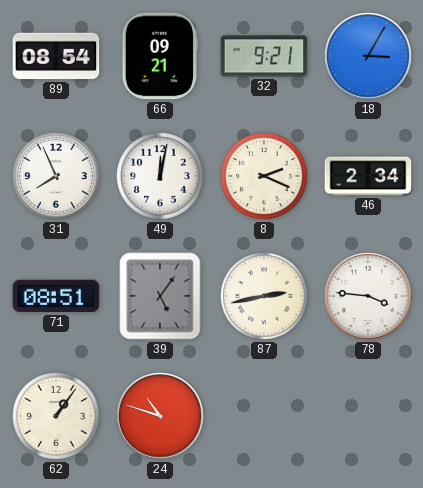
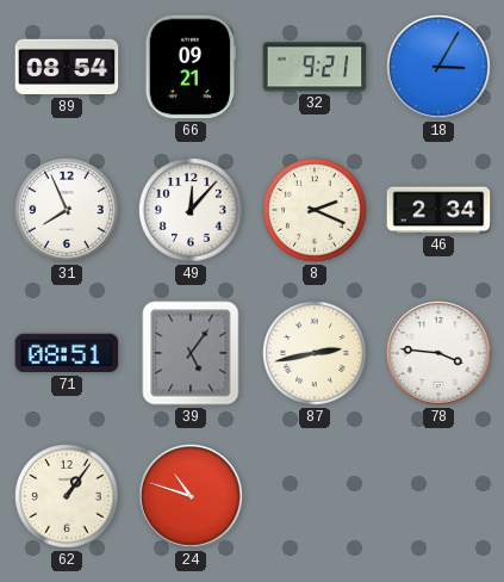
49: 12:02 -> 12:07 (192, 211)
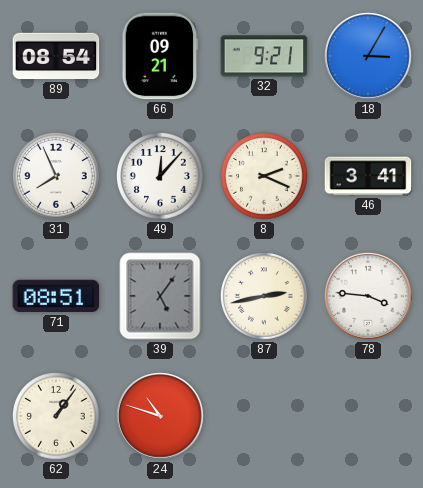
46: 2:34 -> 3:41 (368, 176)
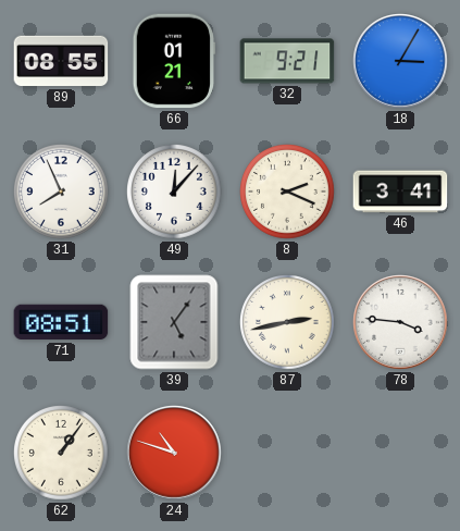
89: 08:54 -> 08:55 (61, 61)
66: 09:21 -> 01:21 (173, 61)
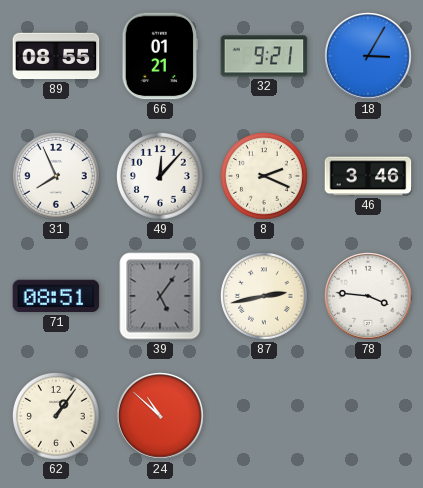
46: 3:41 -> 3:46 (368, 176)
24: 10:48 -> 10:52 (160, 416)
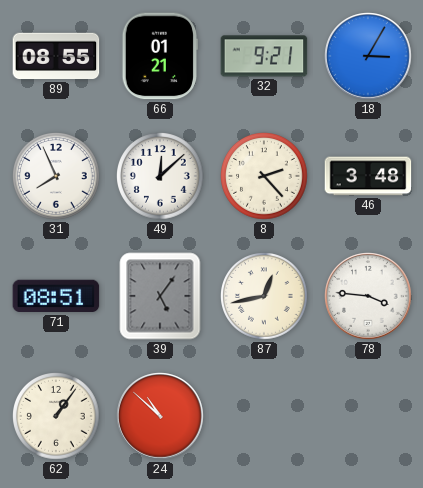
49: 12:07 -> 12:08 (161, 177)
8: 2:19 -> 2:23 (265, 177)
46: 3:46 -> 3:48 (368, 176)
87: 2:43 -> 12:43 (265, 297)
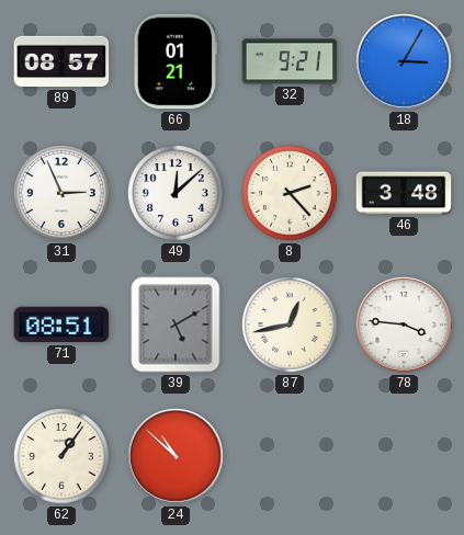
89: 08:55 -> 08:57 (61, 61)
31: 7:56 -> 2:56 (63, 194)
39: 5:06 -> 5:10 (176, 325)
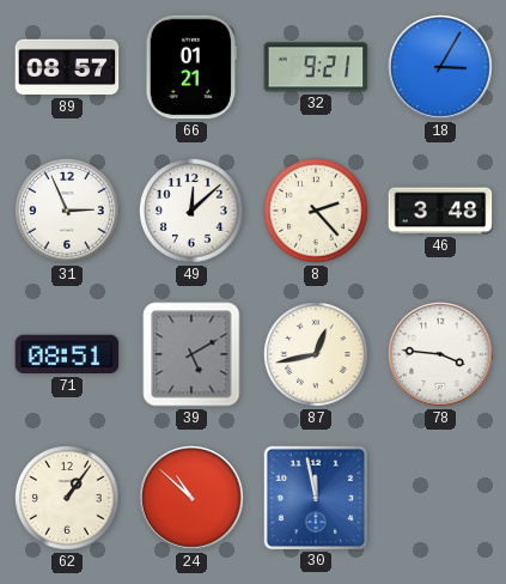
30: none -> 11:58 (315, 497)
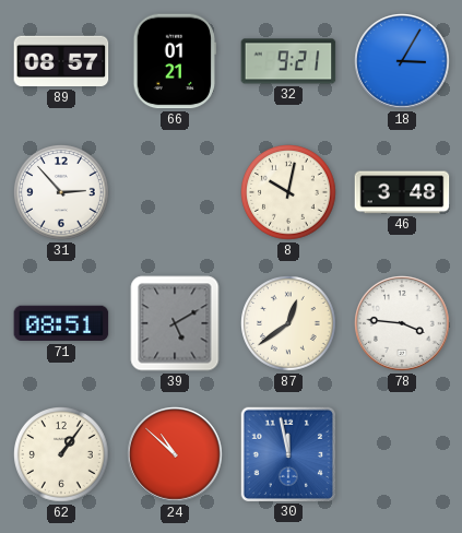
31: 2:56 -> 2:53 (62, 193)
49: 12:08 -> none (193, 212)
8: 2:23 -> 10:02 (289, 193)
87: 12:43 -> 12:39 (289, 324)
